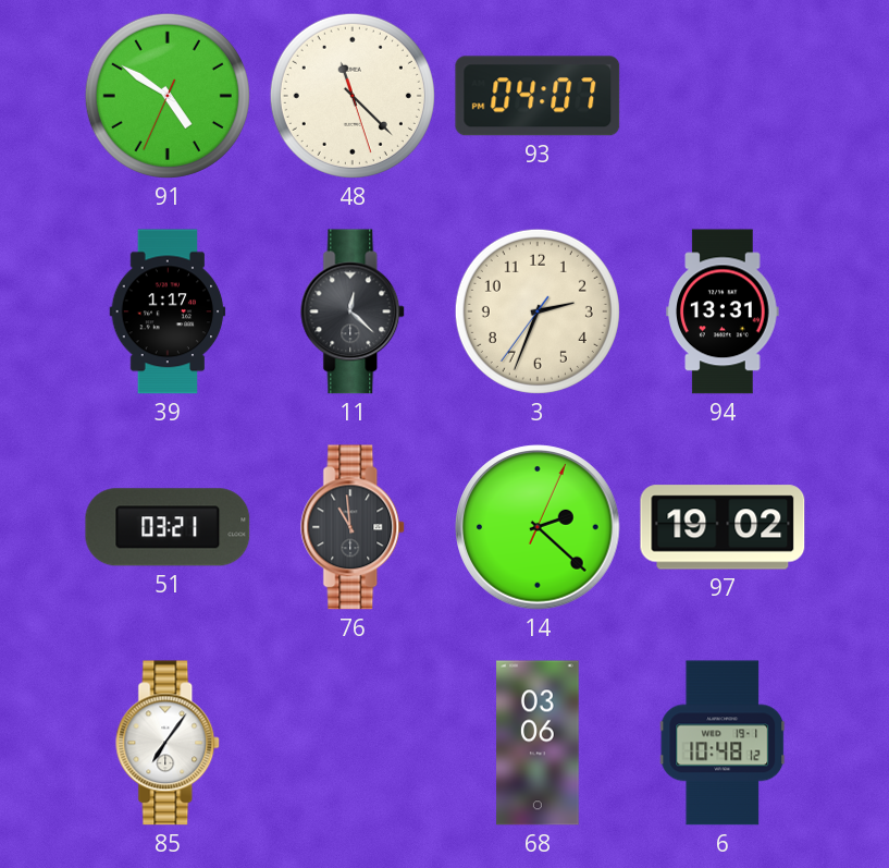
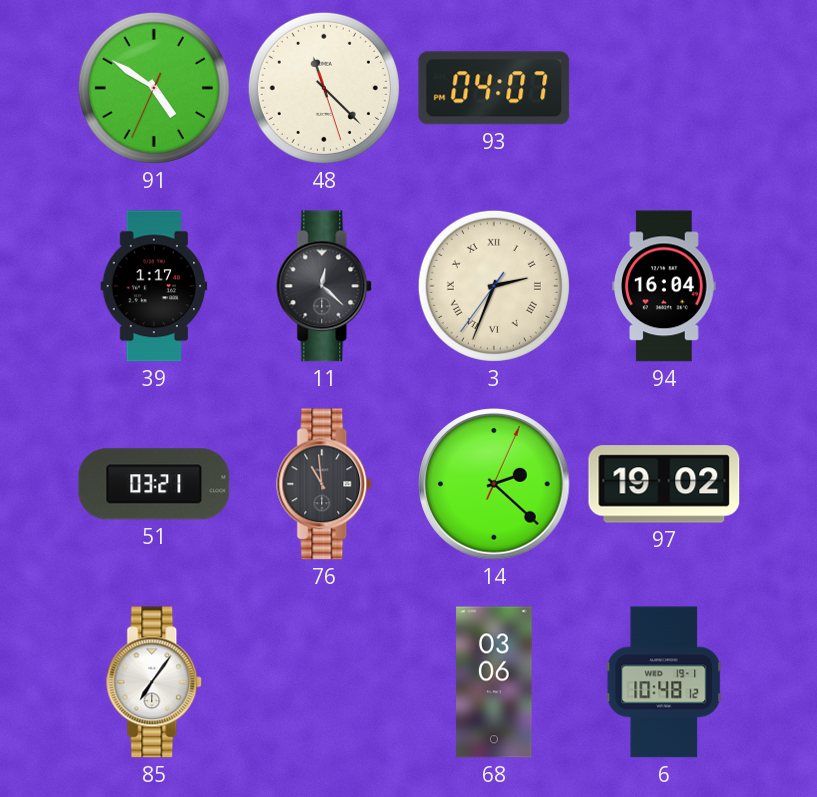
3 numerals: Arabic -> Roman (494, 286)
94: 13:31 -> 16:04 (664, 286)
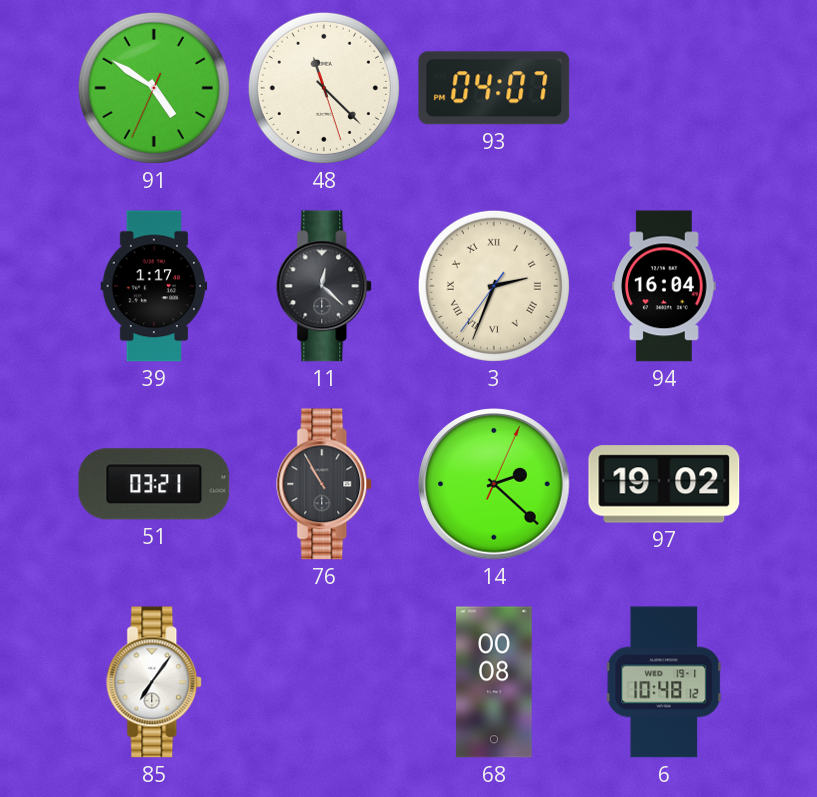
76: 10:59 -> 10:55 (325, 484)
68: 03:06 -> 00:08 (494, 682)
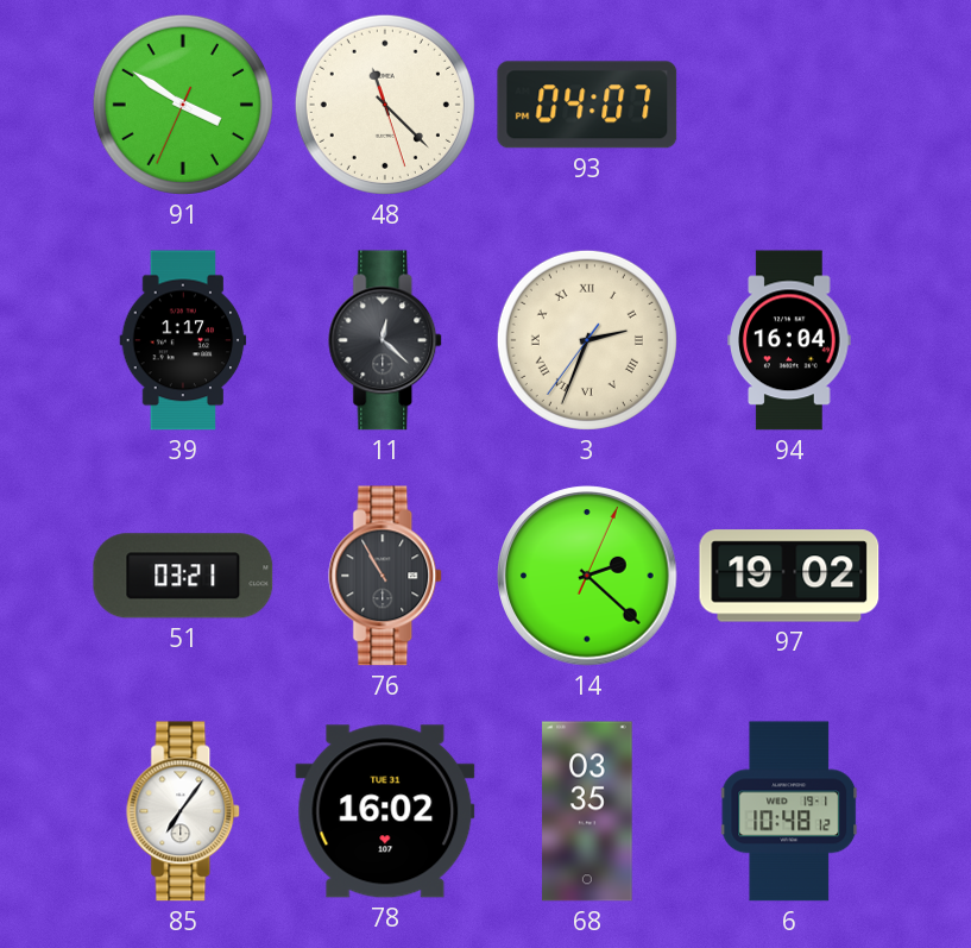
91: 4:50 -> 3:50 (183, 105)
78: none -> 16:02 (385, 811)
68: 00:08 -> 03:35 (587, 811)
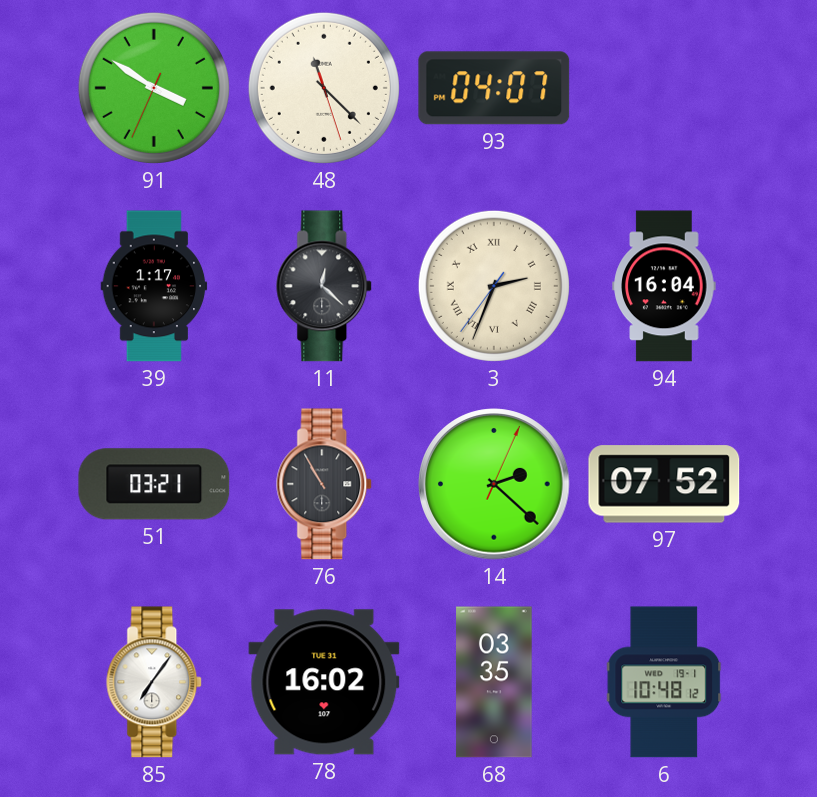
97: 19:02 -> 07:52 (664, 484)
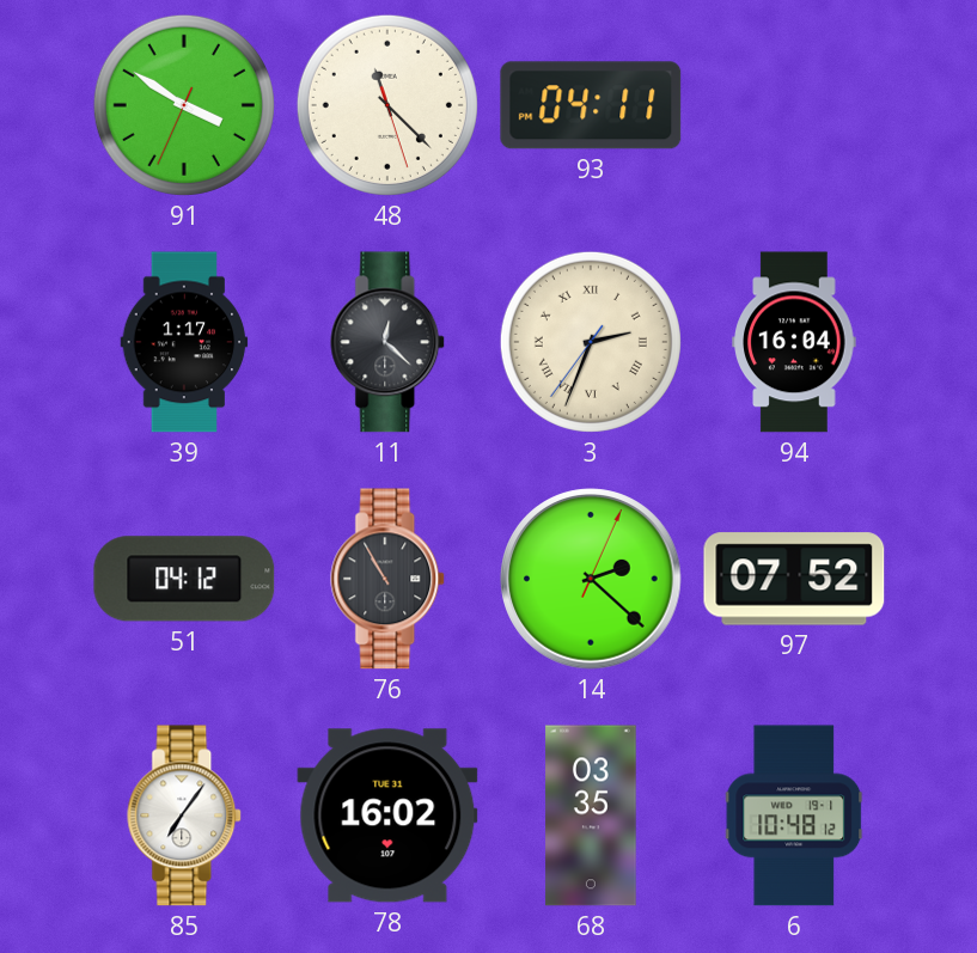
93: 04:07 -> 04:11 (591, 105)
51: 03:21 -> 04:12 (184, 579)
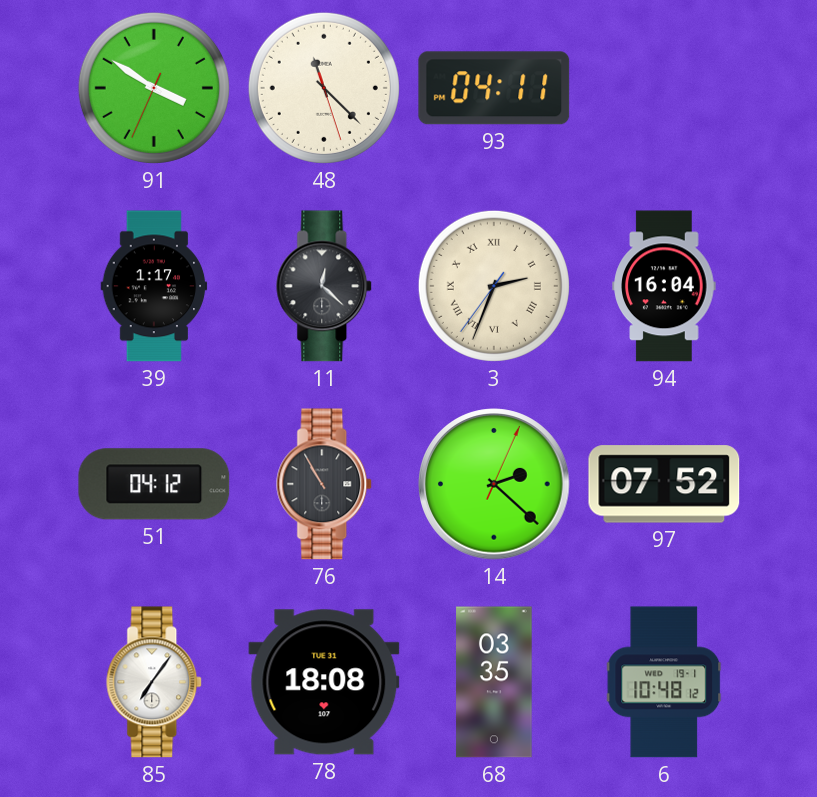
78: 16:02 -> 18:08 (324, 682)
